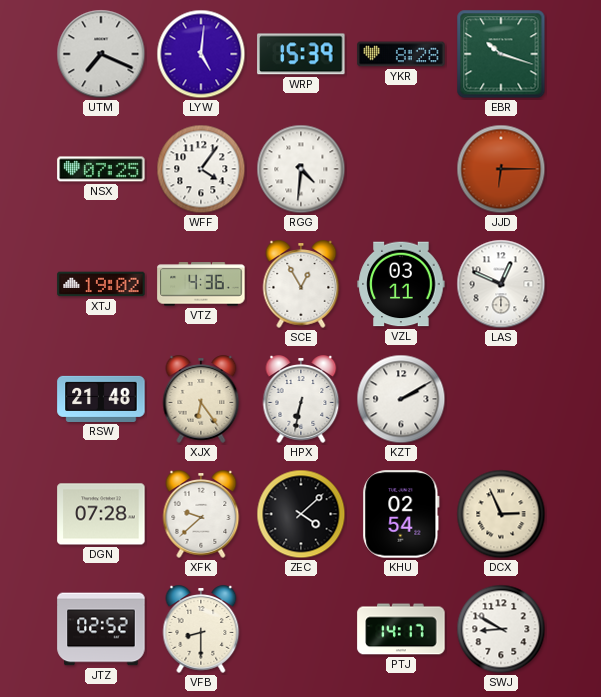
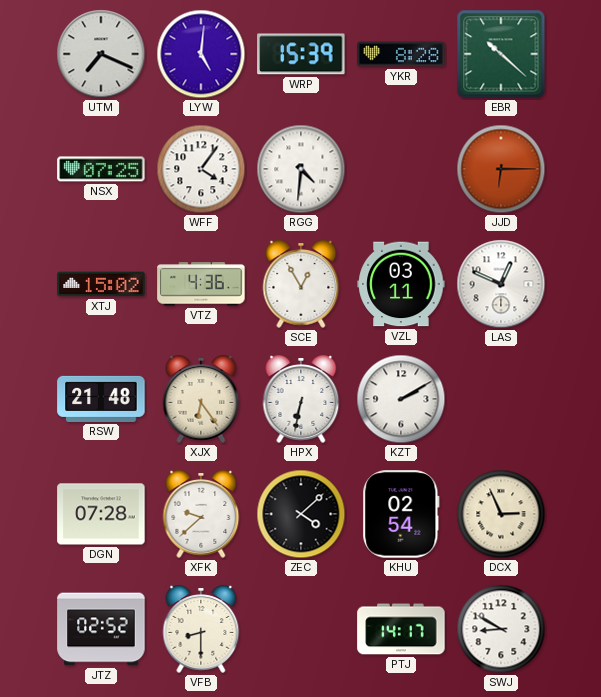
EBR: 10:18 -> 10:22 (501, 54)
XTJ: 19:02 -> 15:02 (101, 284)
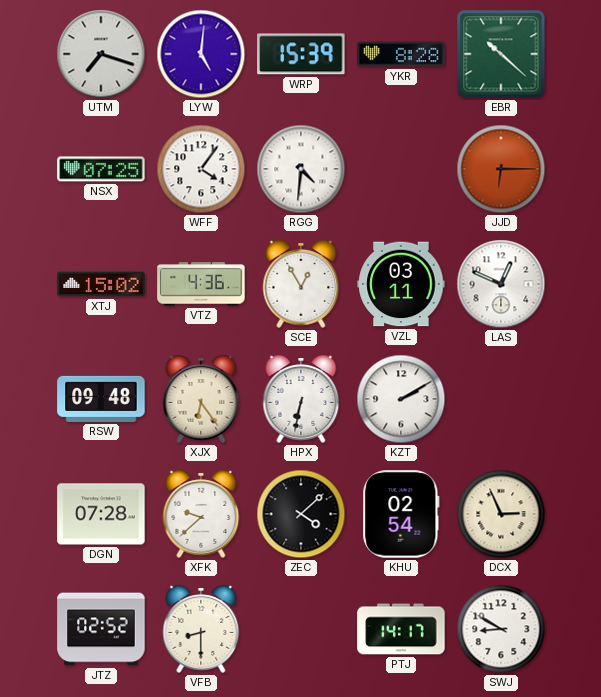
UTM: 7:19 -> 7:18 (101, 54)
RSW: 21:48 -> 09:48 (101, 399)
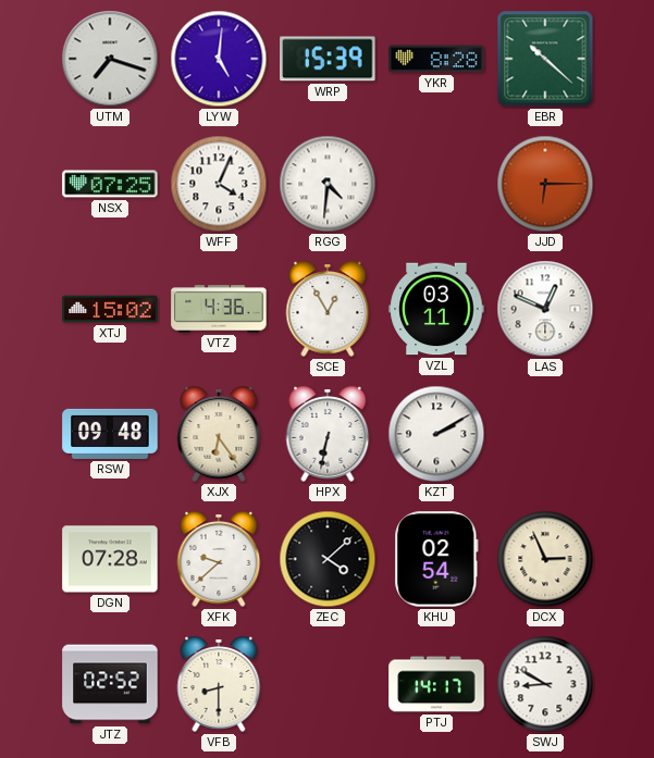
WFF: 4:06 -> 4:04 (219, 184)
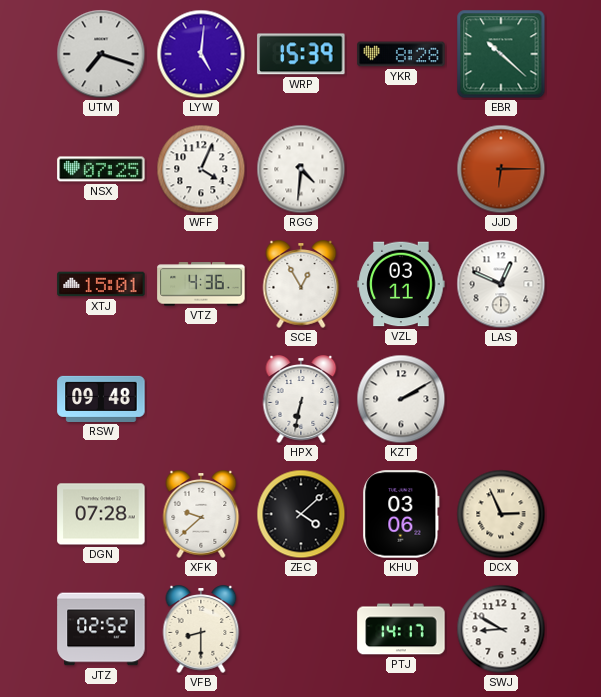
XTJ: 15:02 -> 15:01 (101, 284)
XJX: 6:24 -> none (219, 434)
KHU: 02:54 -> 03:06 (401, 514)
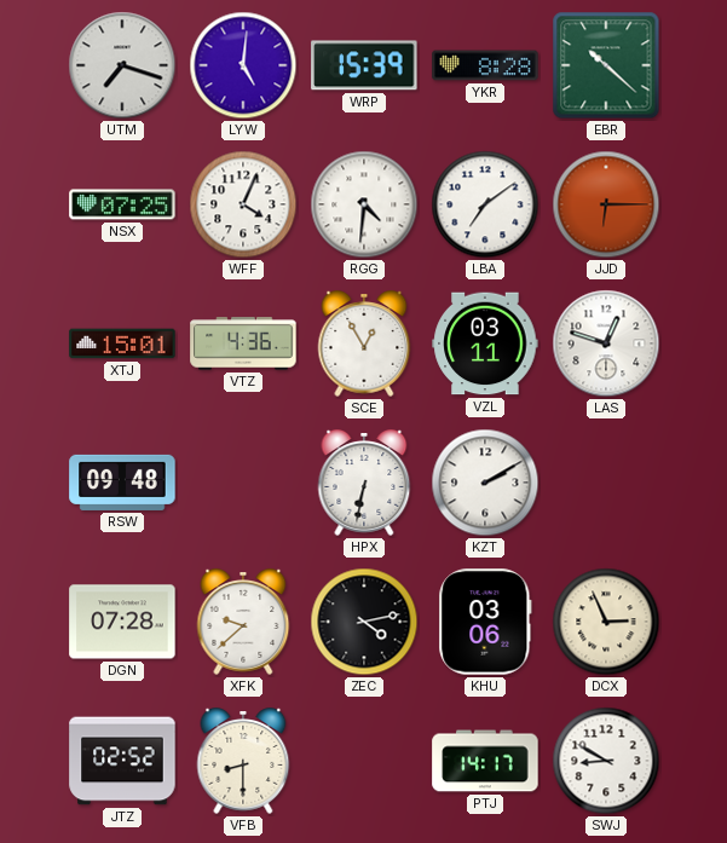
LBA: none -> 7:09 (485, 204)
LAS: 12:49 -> 12:48 (606, 343)
ZEC: 4:08 -> 4:13 (364, 622)
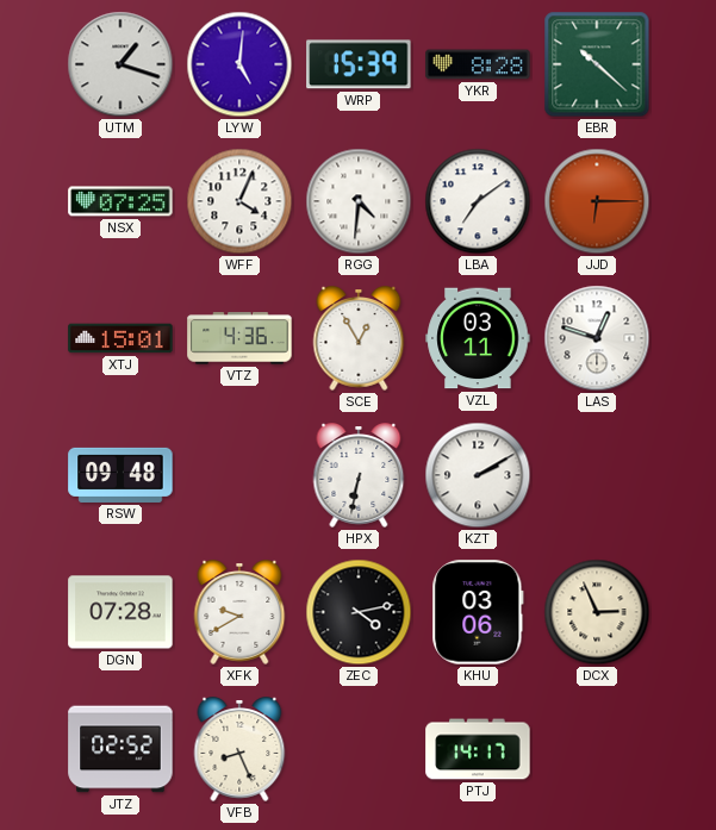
UTM: 7:18 -> 1:18 (120, 64)
XFK: 9:38 -> 9:40 (239, 612)
VFB: 8:30 -> 8:26 (239, 749)
SWJ: 8:50 -> none (606, 761)
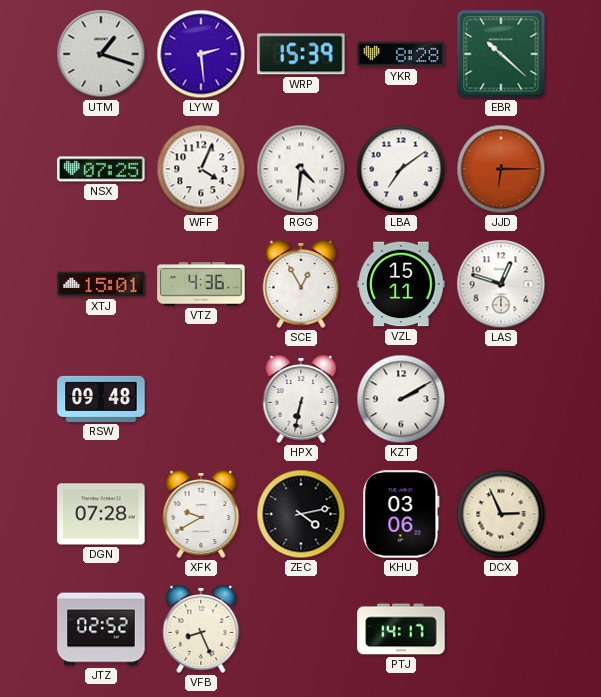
LYW: 5:01 -> 2:29 (201, 54)
VZL: 03:11 -> 15:11 (401, 284)
